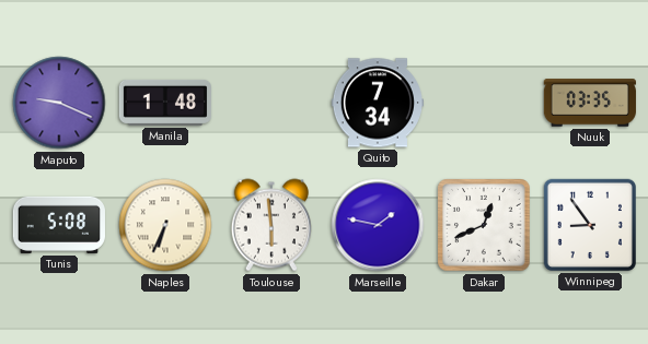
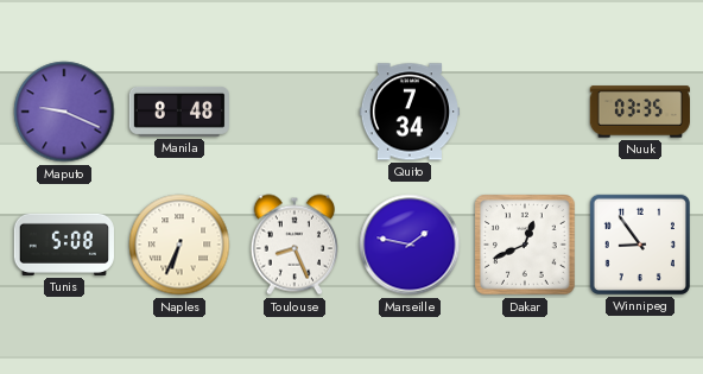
Manila: 1:48 -> 8:48 (178, 112)
Toulouse: 5:59 -> 8:26 (294, 245)
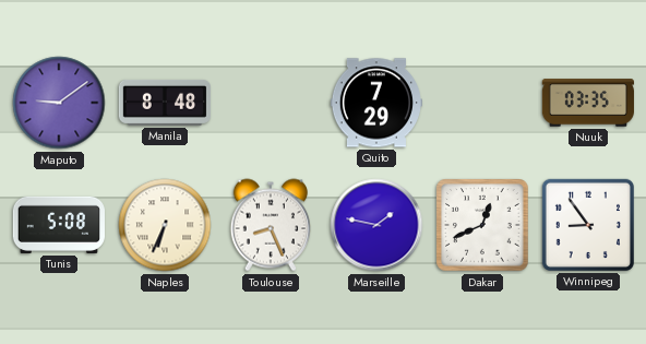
Maputo: 9:19 -> 9:09 (59, 103)
Quito: 7:34 -> 7:29 (375, 103)
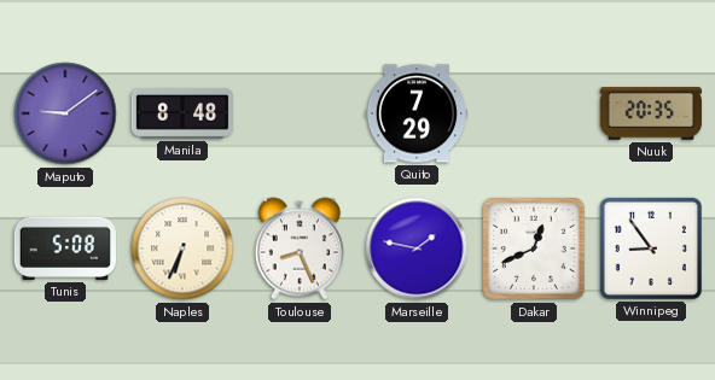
Nuuk: 03:35 -> 20:35 (651, 113)
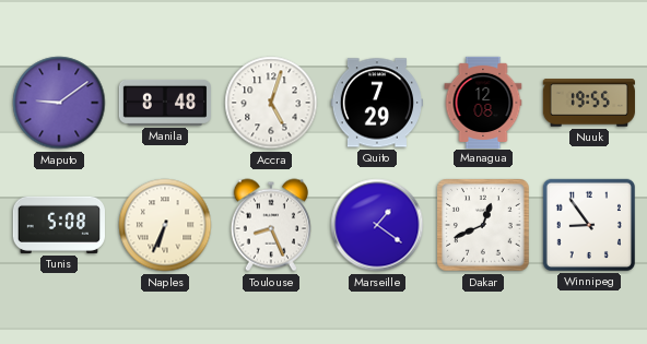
Accra: none -> 5:03 (271, 103)
Managua: none -> 12:08 (483, 102)
Nuuk: 20:35 -> 19:55 (589, 103)
Marseille: 1:47 -> 1:21 (377, 225)
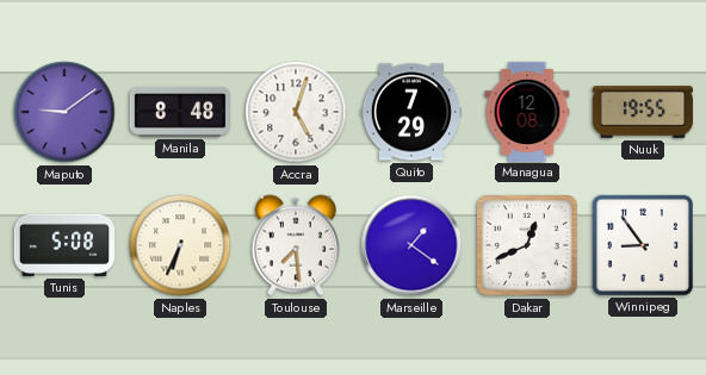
Toulouse: 8:26 -> 7:29 (296, 245)
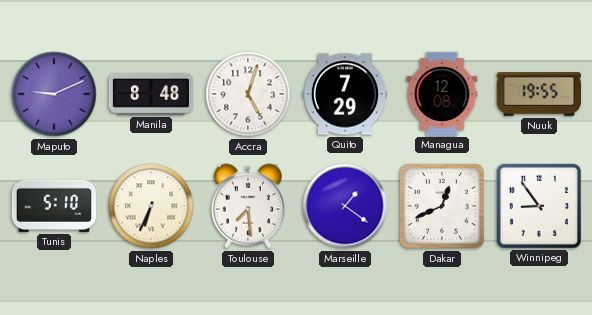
Maputo: 9:09 -> 9:11 (54, 94)
Tunis: 5:08 -> 5:10 (54, 206)
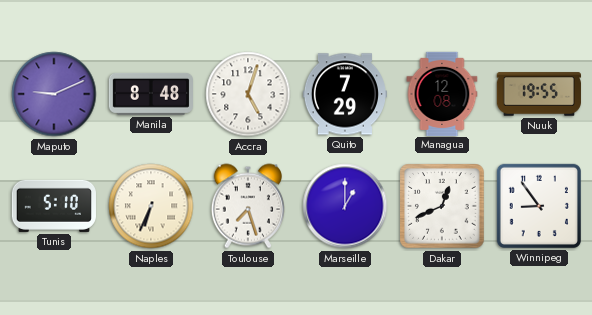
Toulouse: 7:29 -> 7:27 (248, 206)
Marseille: 1:21 -> 1:00 (345, 206)
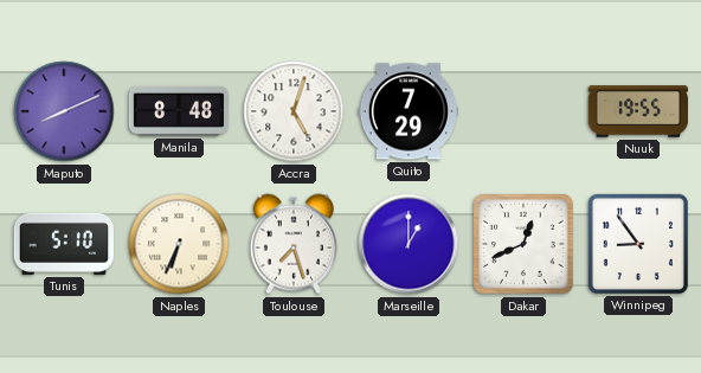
Maputo: 9:11 -> 8:11 (64, 111)
Managua: 12:08 -> none (442, 93)
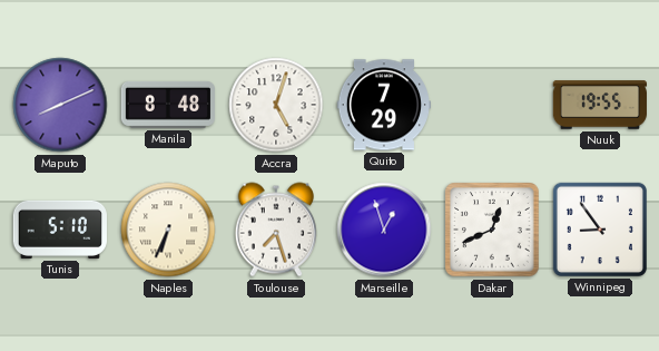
Marseille: 1:00 -> 12:57 (384, 230)
